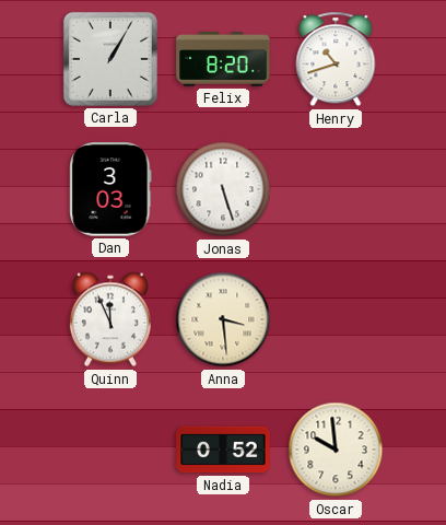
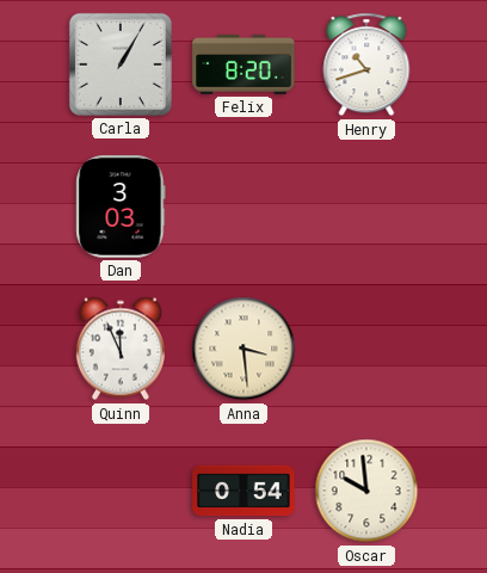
Jonas: 5:27 -> none (223, 189)
Nadia: 0:52 -> 0:54 (243, 491)
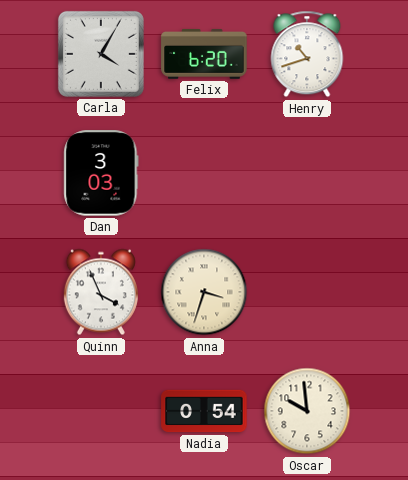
Carla: 1:05 -> 4:05 (101, 54)
Felix: 8:20 -> 6:20 (204, 54)
Quinn: 11:56 -> 3:56 (101, 292)
Anna: 3:29 -> 3:33 (204, 292)
